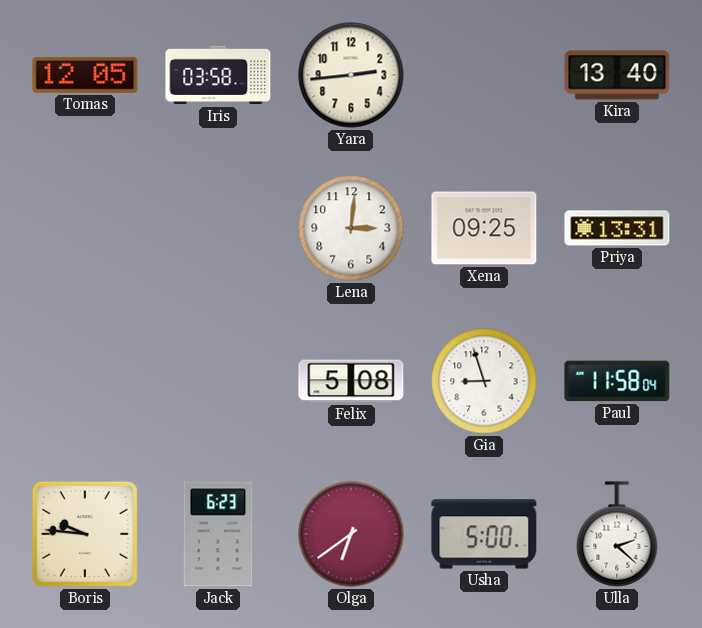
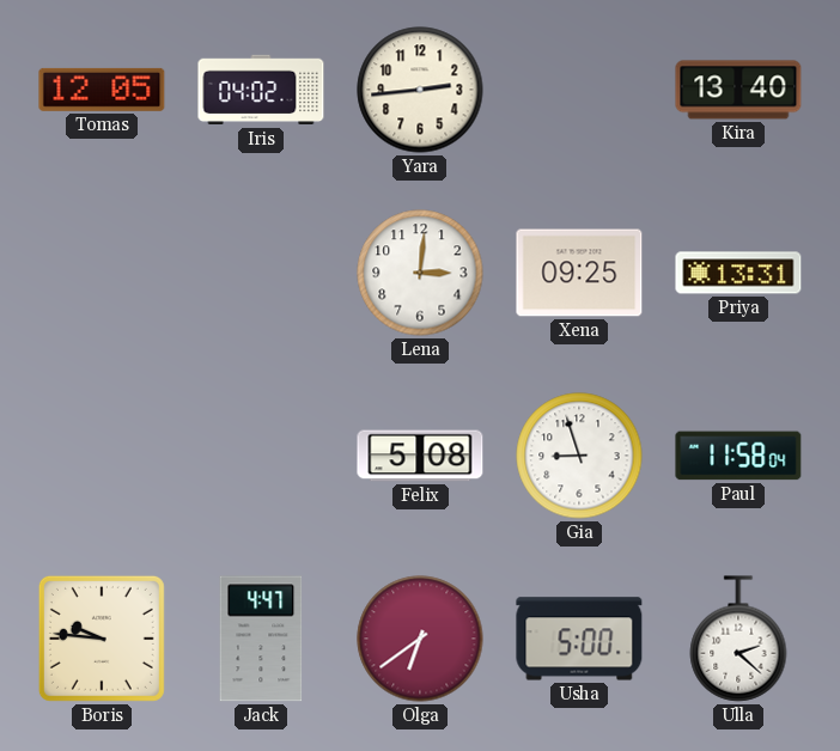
Iris: 03:58 -> 04:02 (261, 90)
Jack: 6:23 -> 4:47 (261, 639)
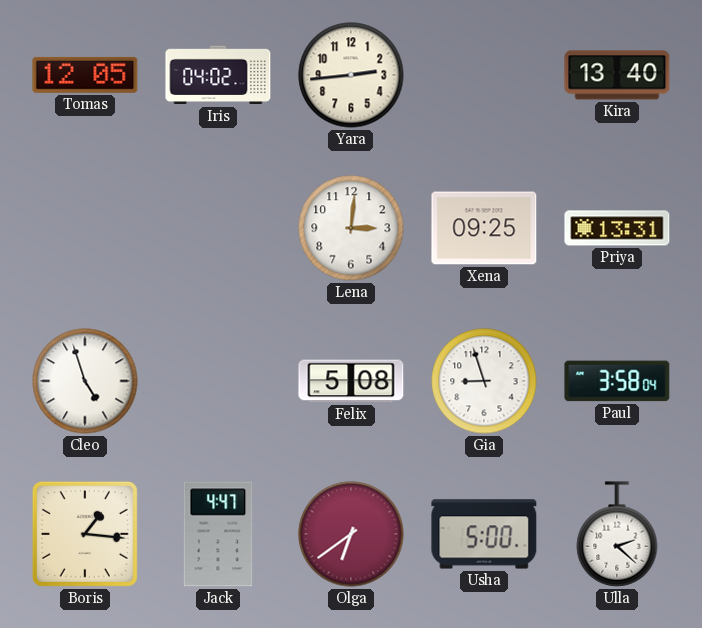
Cleo: none -> 4:57 (85, 381)
Paul: 11:58 -> 3:58 (617, 381)
Boris: 9:46 -> 1:16 (85, 534)
